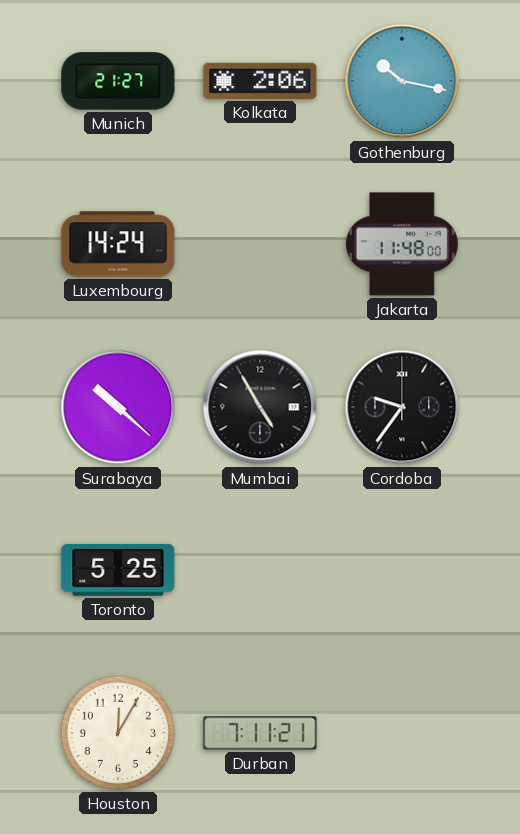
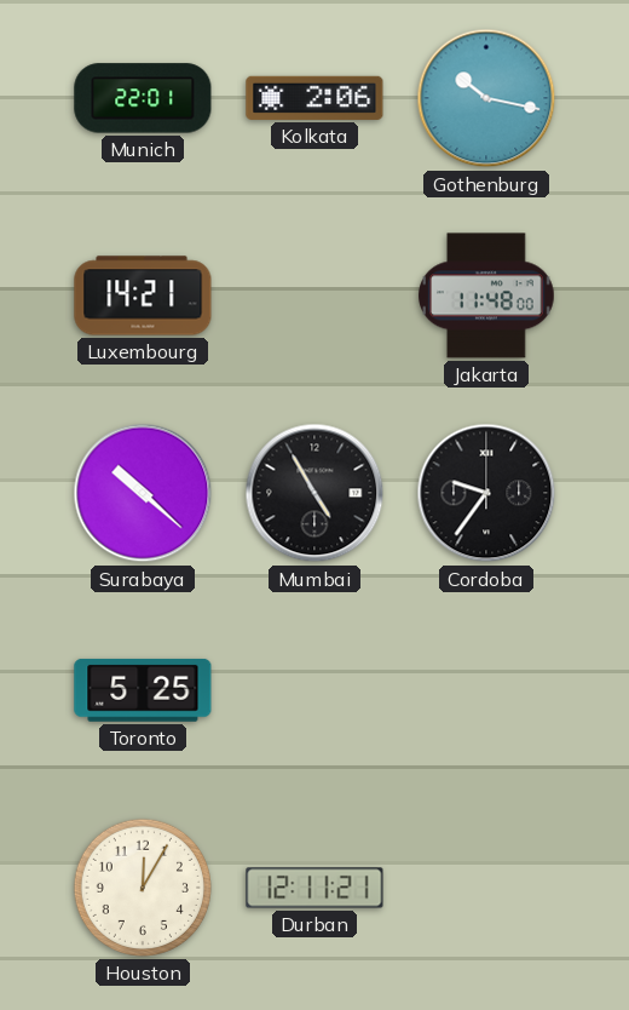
Munich: 21:27 -> 22:01 (143, 98)
Luxembourg: 14:24 -> 14:21 (143, 295)
Durban: 7:11 -> 12:11 (314, 888)
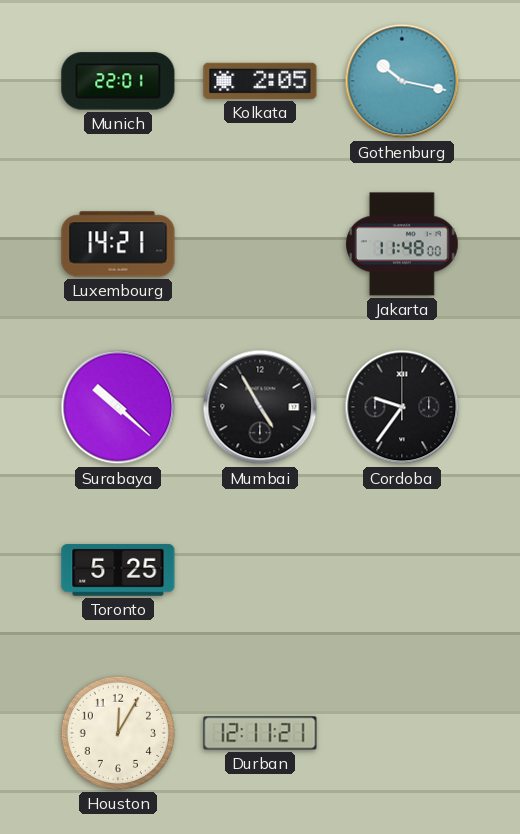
Kolkata: 2:06 -> 2:05 (260, 81)
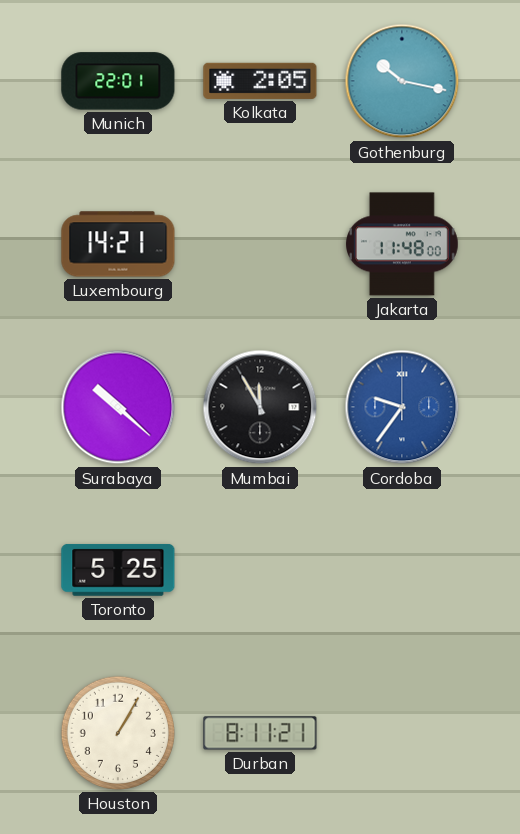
Mumbai: 4:55 -> 11:55 (260, 407)
Cordoba dial: black -> blue (402, 407)
Houston: 12:05 -> 1:05 (118, 733)
Durban: 12:11 -> 8:11 (260, 733)
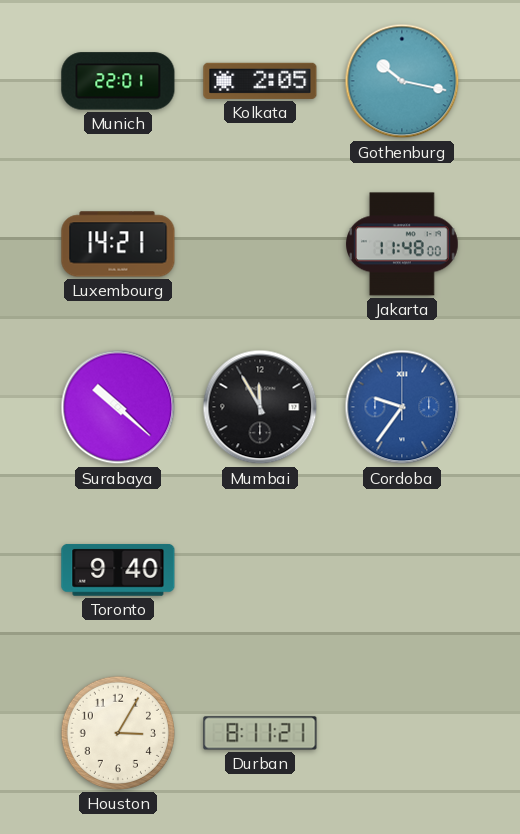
Toronto: 5:25 -> 9:40 (118, 570)
Houston: 1:05 -> 3:05 (118, 733)
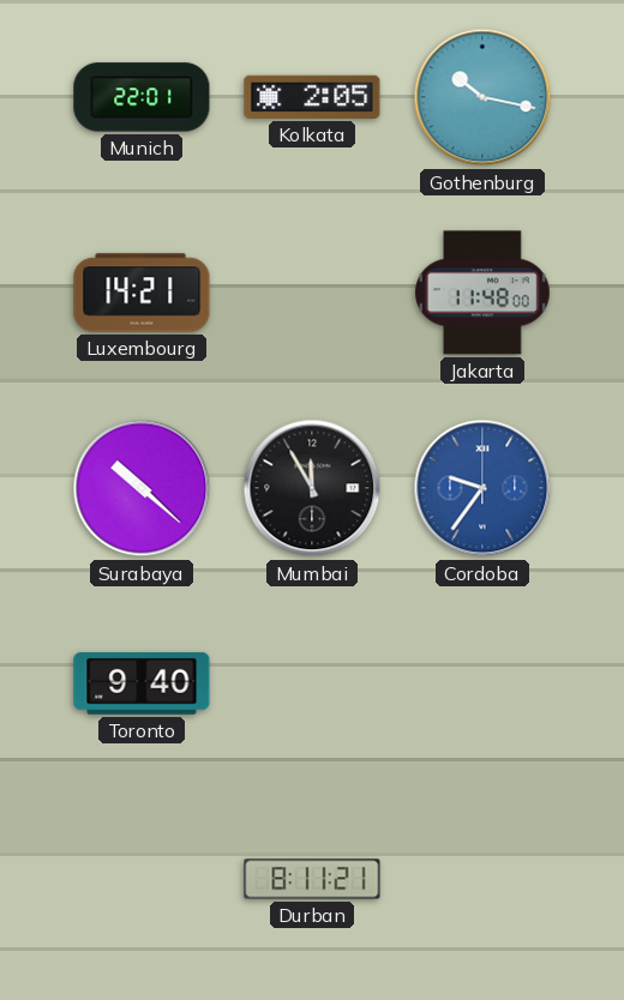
Houston: 3:05 -> none (118, 733)
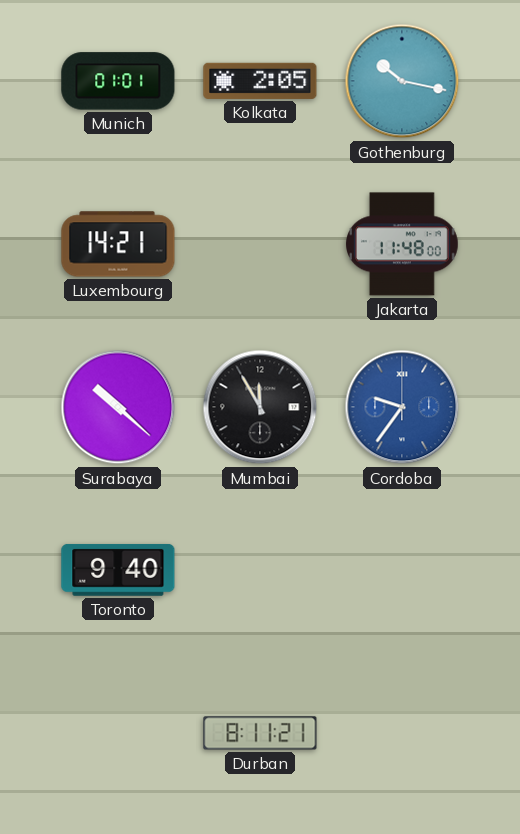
Munich: 22:01 -> 01:01 (118, 81)
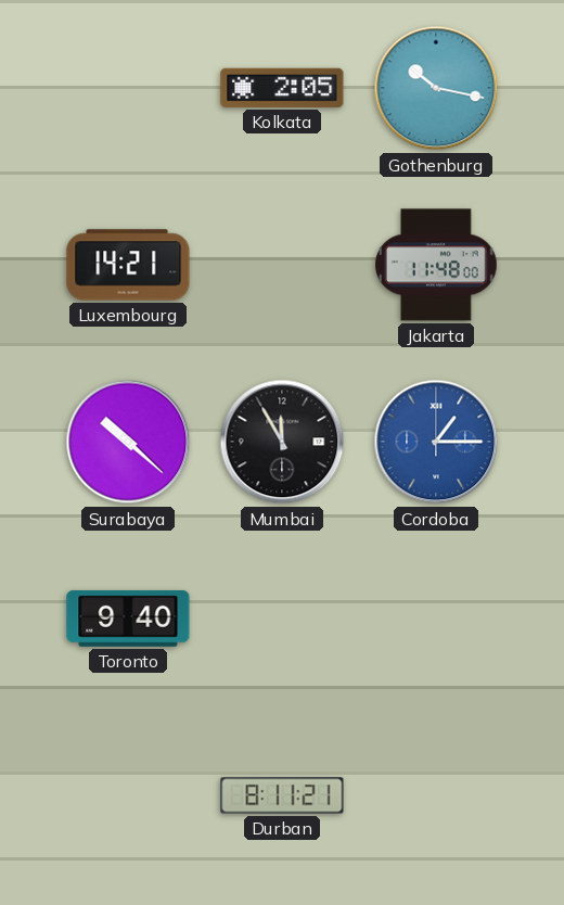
Munich: 01:01 -> none (118, 81)
Cordoba: 9:36 -> 1:15 (436, 442)
